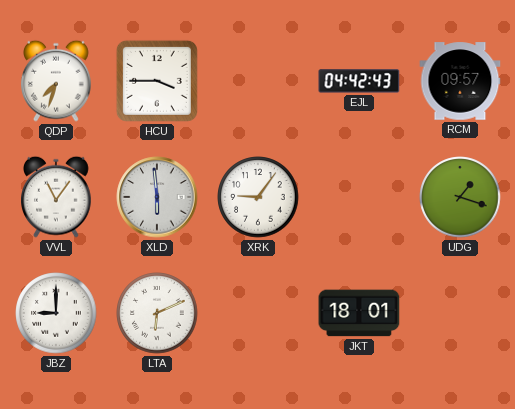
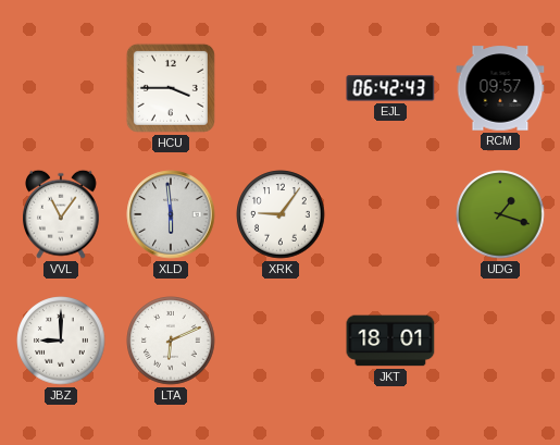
QDP: 7:33 -> none (57, 81)
EJL: 04:42 -> 06:42 (390, 88)
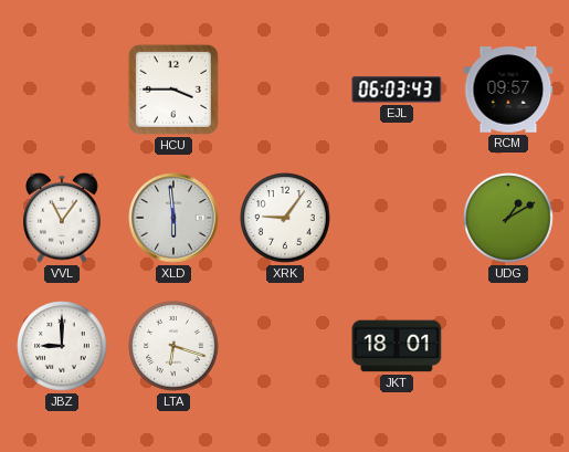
EJL: 06:42 -> 06:03 (397, 90)
UDG: 1:18 -> 1:10 (508, 218)
LTA: 6:11 -> 6:18 (173, 346)
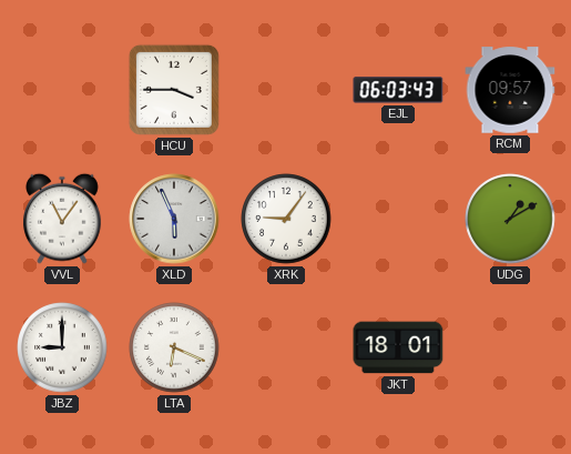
XLD: 5:59 -> 5:56 (174, 219)
LTA: 6:18 -> 6:19 (174, 347)
